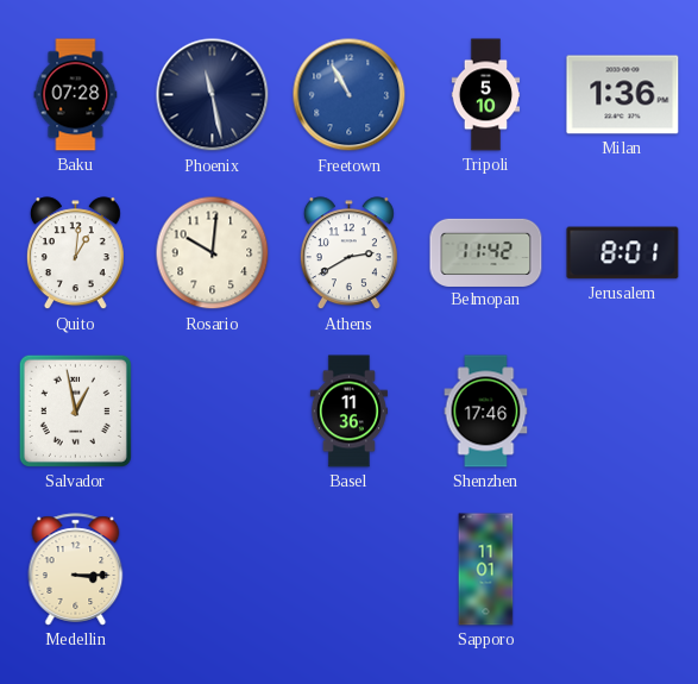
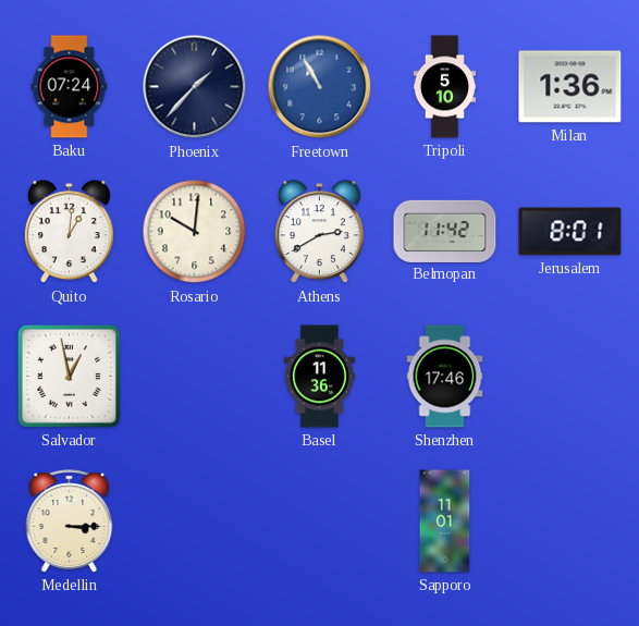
Baku: 07:28 -> 07:24 (70, 87)
Phoenix: 11:28 -> 1:37 (195, 87)
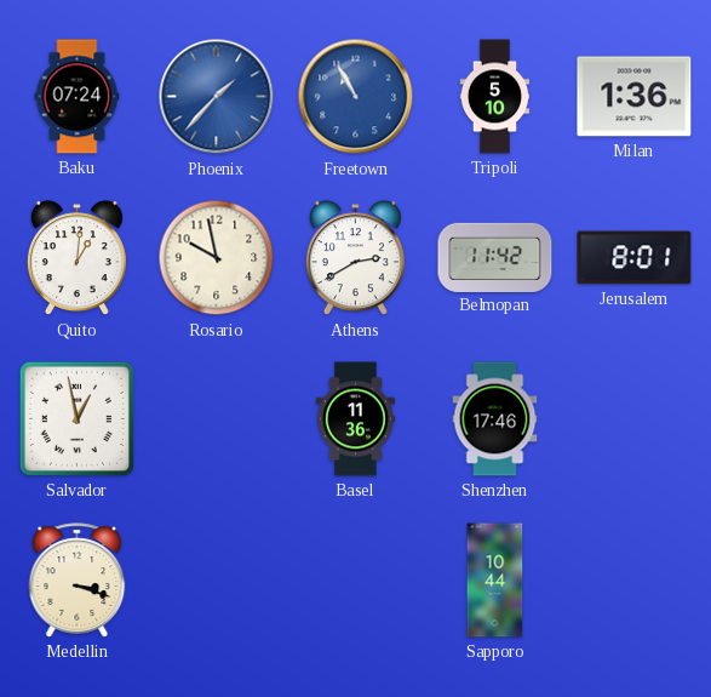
Phoenix dial: navy -> blue (217, 97)
Rosario: 10:01 -> 9:58 (217, 258)
Medellin: 3:15 -> 3:18 (78, 581)
Sapporo: 11:01 -> 10:44 (495, 581)
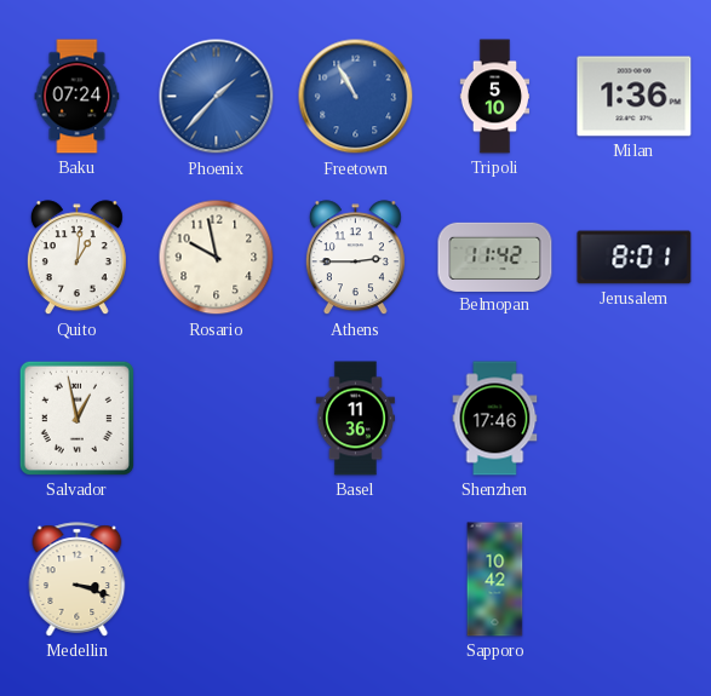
Athens: 2:40 -> 2:45 (355, 258)
Sapporo: 10:44 -> 10:42 (495, 580)
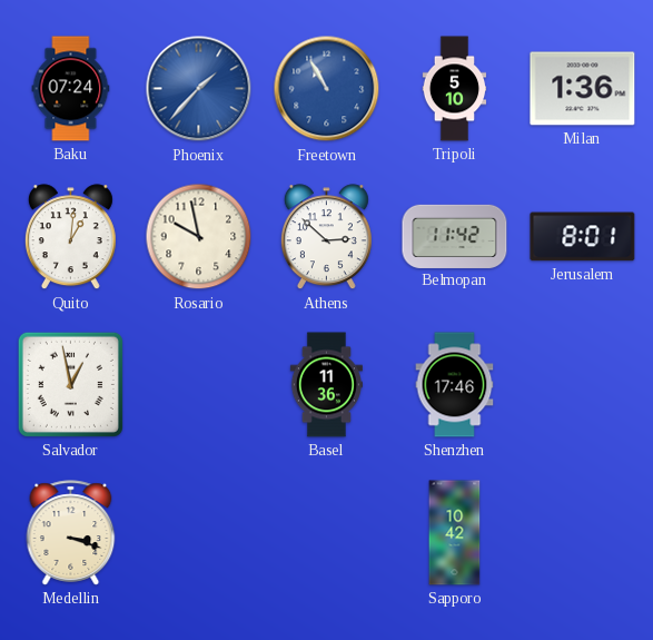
Athens: 2:45 -> 2:52 (326, 237)
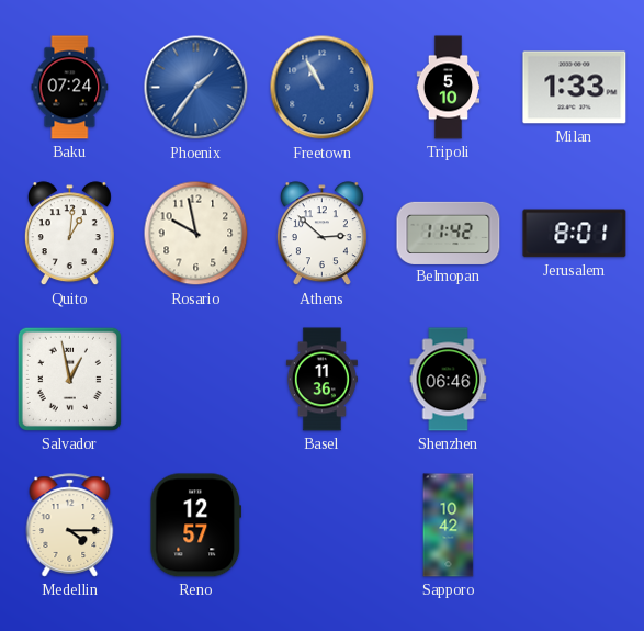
Phoenix: 1:37 -> 1:36 (196, 88)
Milan: 1:36 -> 1:33 (575, 88)
Shenzhen: 17:46 -> 06:46 (449, 380)
Medellin: 3:18 -> 4:15 (70, 526)
Reno: none -> 12:57 (196, 526)
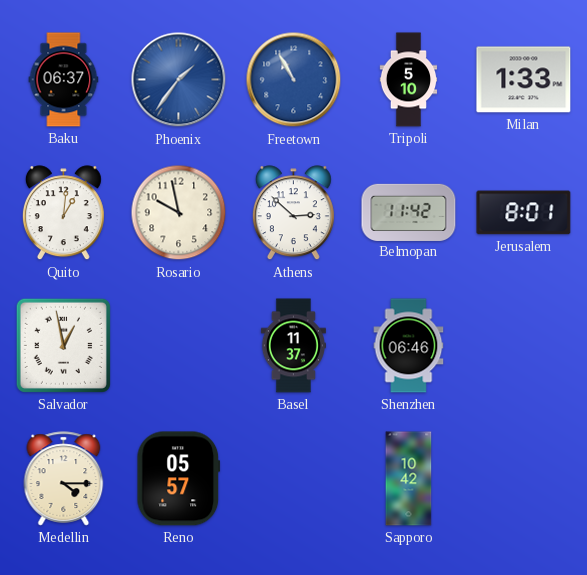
Baku: 07:24 -> 06:37 (64, 80)
Basel: 11:36 -> 11:37 (293, 346)
Reno: 12:57 -> 05:57 (179, 479)
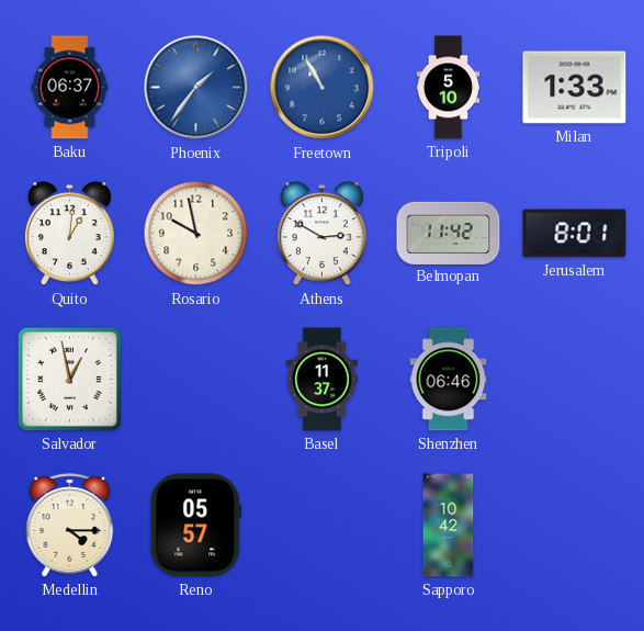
Athens: 2:52 -> 2:50 (321, 234)
